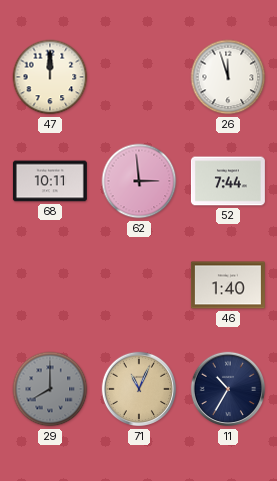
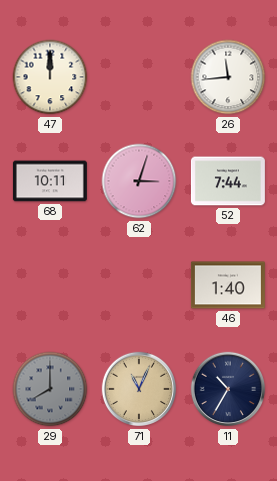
26: 11:57 -> 11:44 (228, 77)
62: 2:59 -> 3:03 (139, 181)
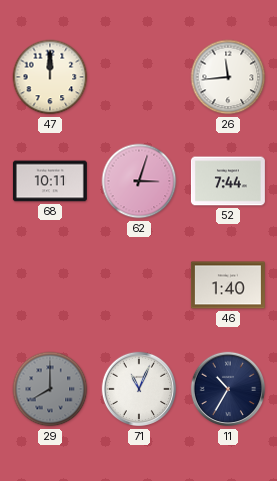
71 dial: champagne -> white (139, 389)
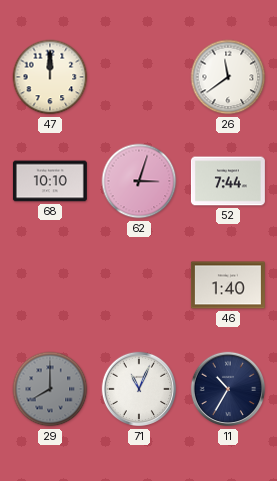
26: 11:44 -> 11:39 (228, 77)
68: 10:11 -> 10:10 (50, 181)
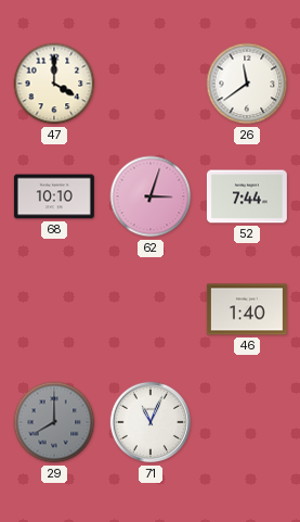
47: 12:00 -> 4:00 (54, 84)
11: 10:35 -> none (228, 389)
